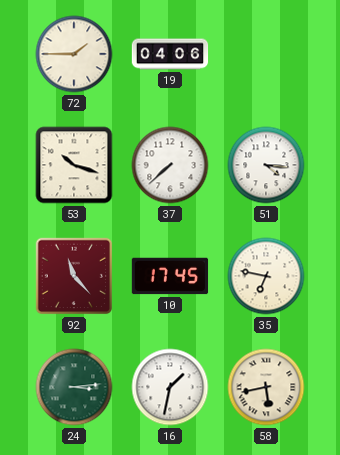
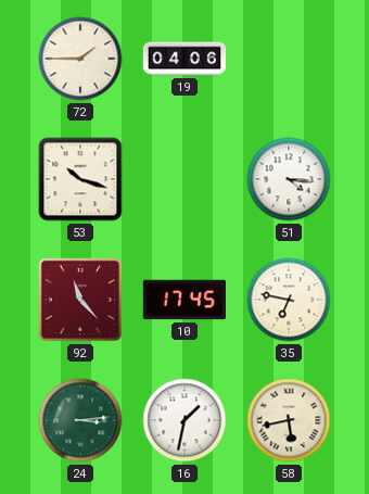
37: 7:38 -> none (170, 165)
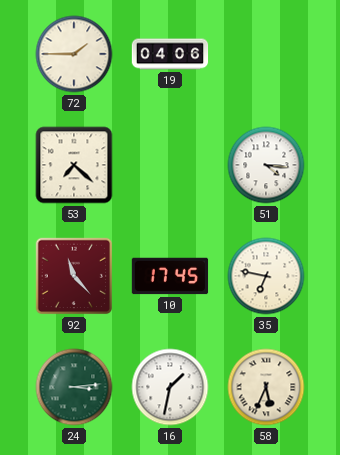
53: 10:18 -> 7:22 (74, 165)
58: 5:43 -> 5:34 (266, 387)
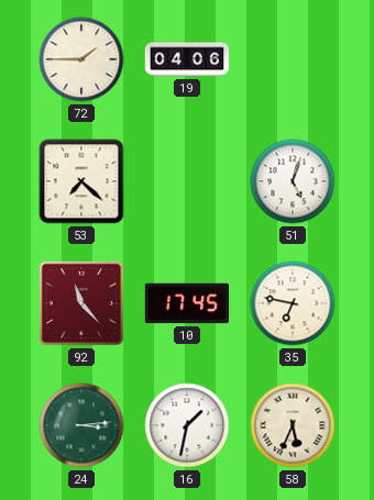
51: 4:16 -> 5:03 (293, 181)
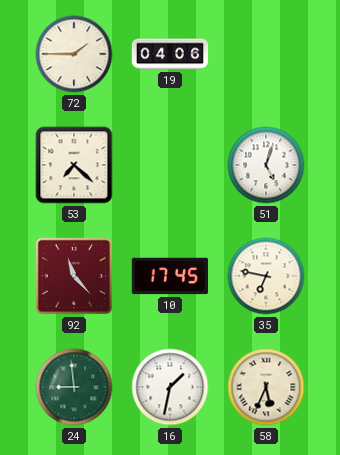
24: 3:14 -> 8:59 (74, 387)
